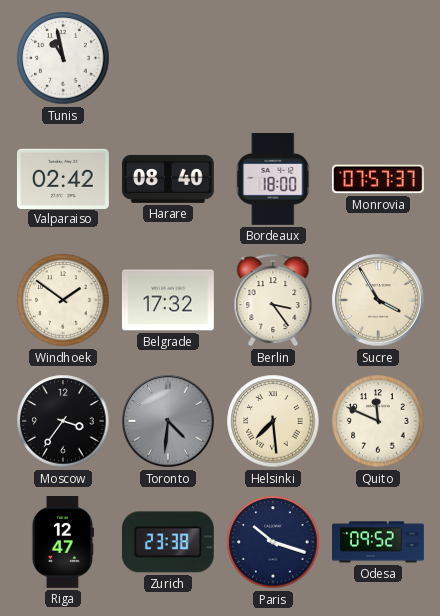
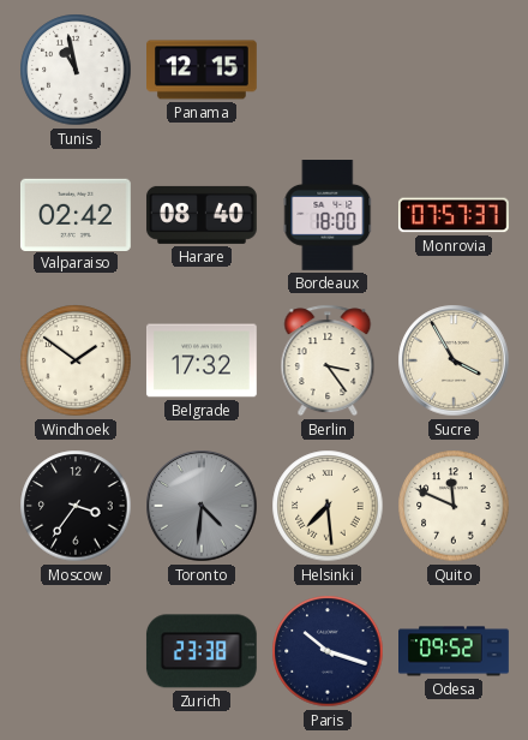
Panama: none -> 12:15 (203, 70)
Riga: 12:47 -> none (62, 543)
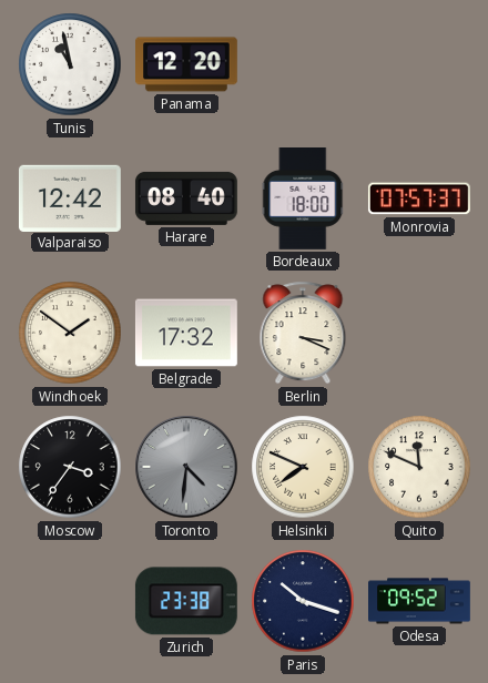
Panama: 12:15 -> 12:20 (187, 64)
Valparaiso: 02:42 -> 12:42 (70, 197)
Berlin: 3:24 -> 3:19 (303, 333)
Sucre: 3:55 -> none (454, 360)
Helsinki: 7:29 -> 7:49 (303, 467)
